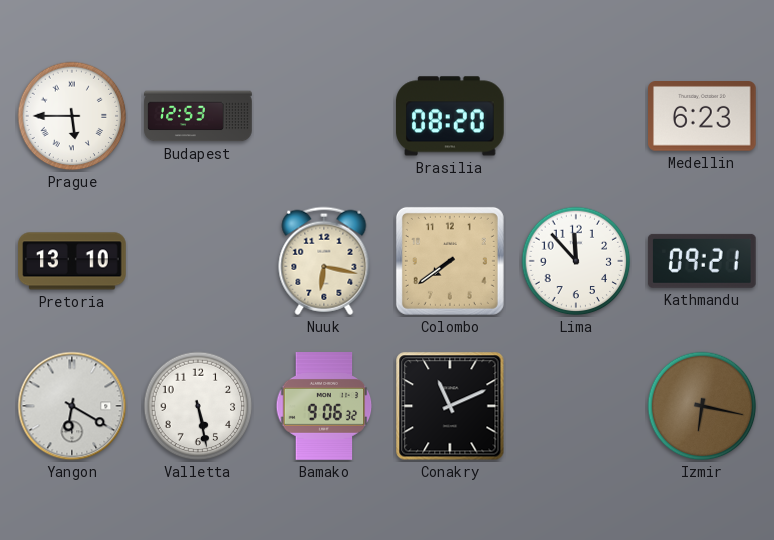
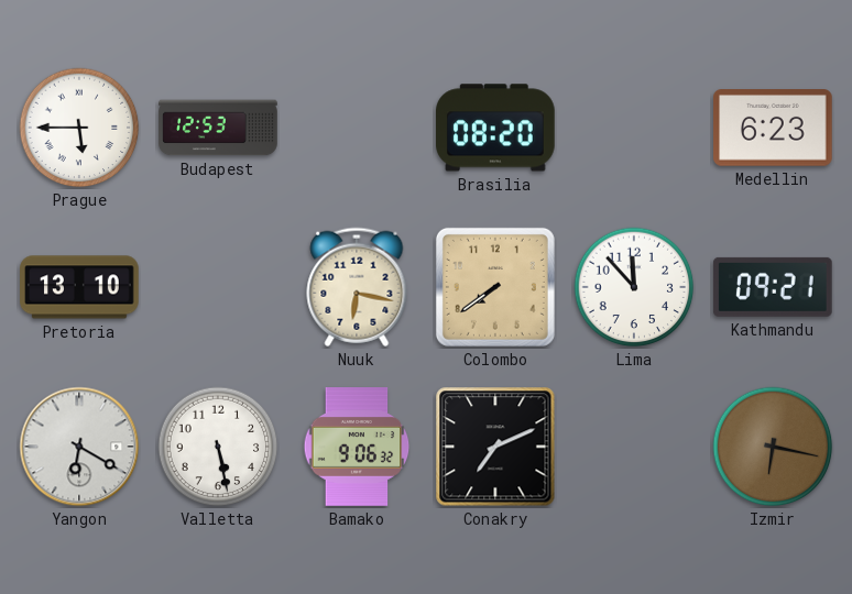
Conakry: 11:11 -> 7:11 (495, 447)
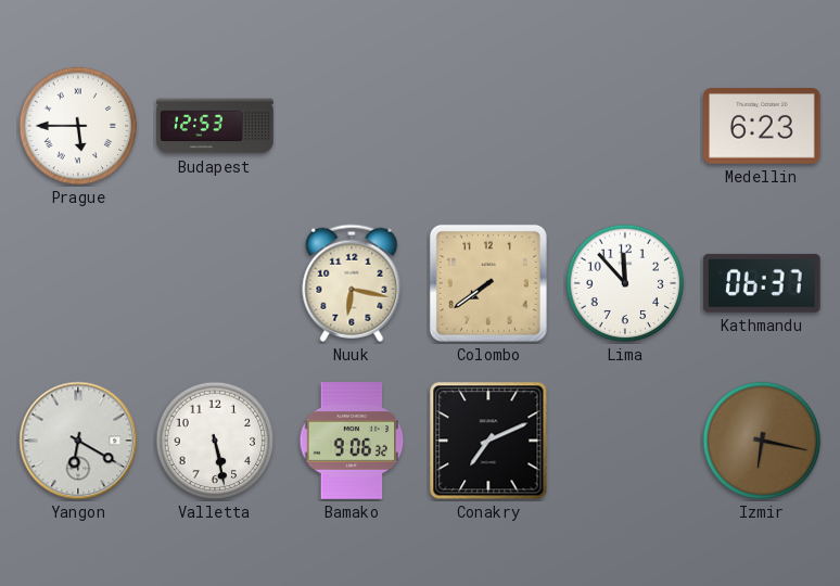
Brasilia: 08:20 -> none (496, 128)
Pretoria: 13:10 -> none (79, 287)
Kathmandu: 09:21 -> 06:37 (762, 283)
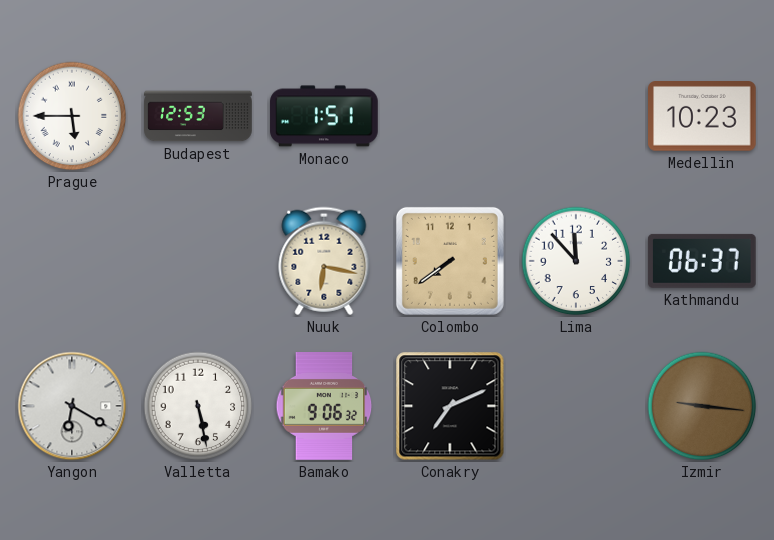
Monaco: none -> 1:51 (324, 116)
Medellin: 6:23 -> 10:23 (703, 117)
Izmir: 6:17 -> 9:16 (702, 406)
